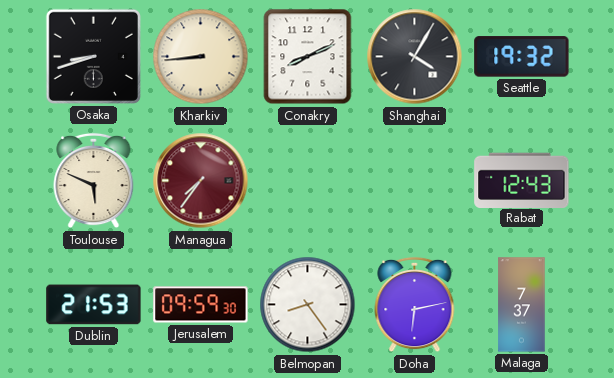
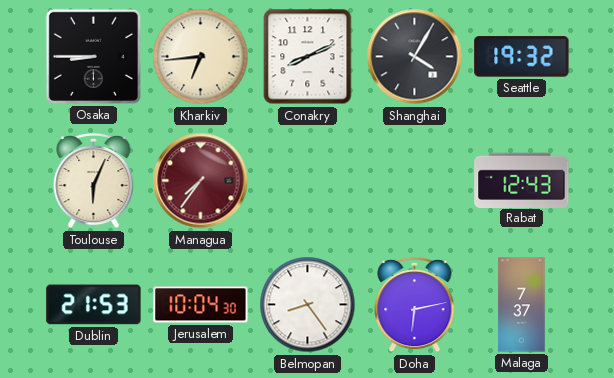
Osaka: 8:42 -> 8:45 (93, 56)
Kharkiv: 8:44 -> 6:44 (201, 57)
Toulouse: 5:49 -> 6:04 (94, 181)
Jerusalem: 09:59 -> 10:04 (201, 305)
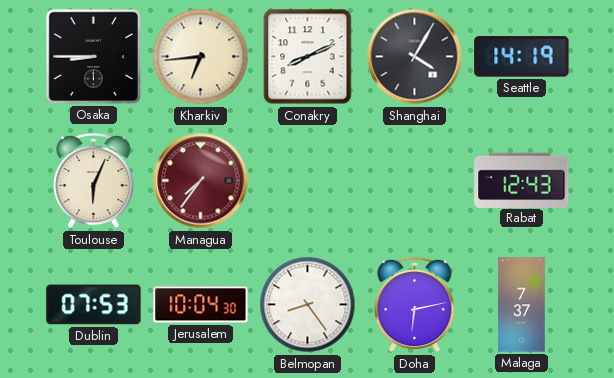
Seattle: 19:32 -> 14:19 (522, 57)
Dublin: 21:53 -> 07:53 (94, 305)
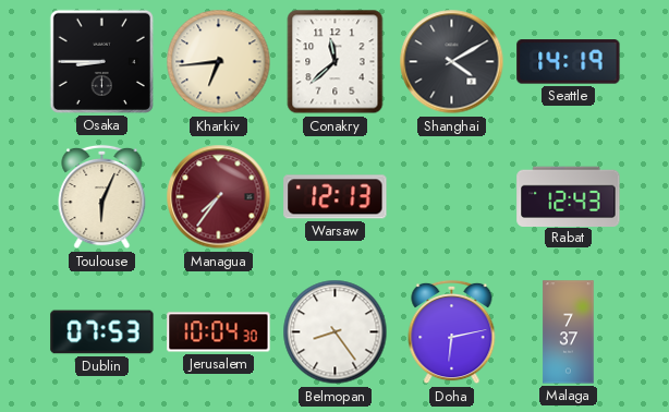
Conakry: 8:11 -> 11:38 (336, 62)
Shanghai: 4:05 -> 4:10 (452, 62)
Warsaw: none -> 12:13 (336, 197)
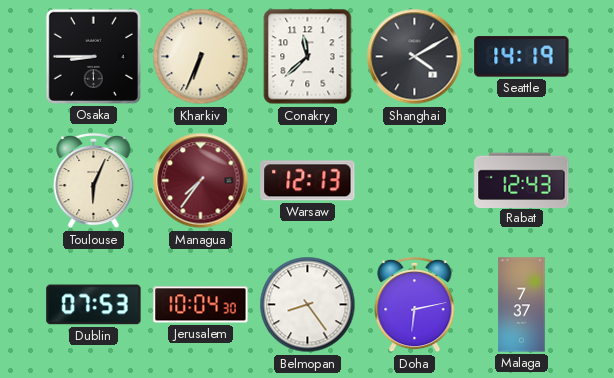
Kharkiv: 6:44 -> 6:34 (201, 57)
